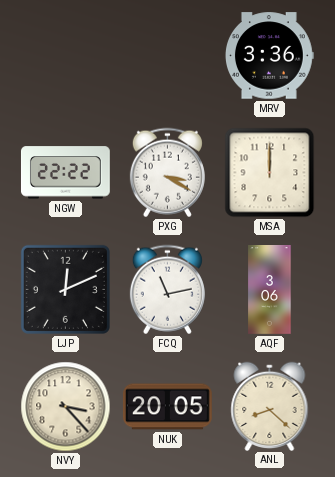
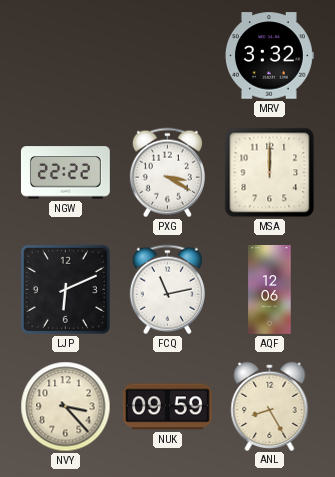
MRV: 3:36 -> 3:32 (269, 56)
LJP: 12:11 -> 6:11 (65, 289)
AQF: 3:06 -> 12:06 (270, 290)
NUK: 20:05 -> 09:59 (167, 407)
ANL: 8:22 -> 8:25 (270, 406)
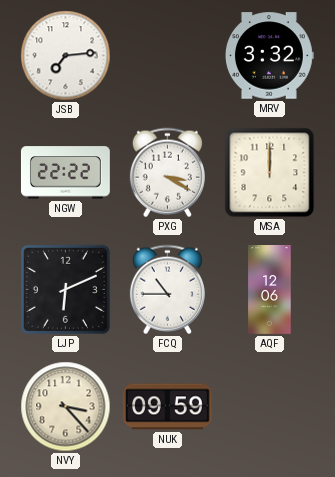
JSB: none -> 7:14 (66, 56)
FCQ: 11:13 -> 10:45 (167, 290)
ANL: 8:25 -> none (270, 406)
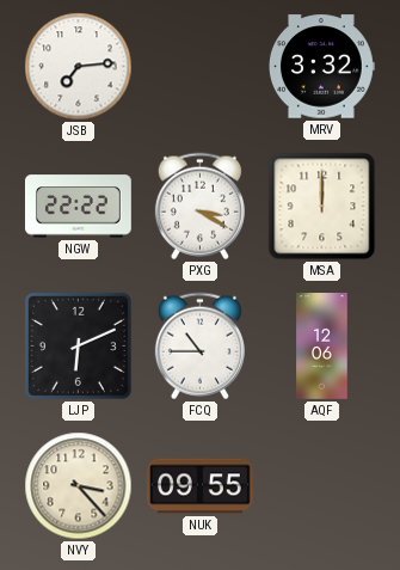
NUK: 09:59 -> 09:55 (199, 486)
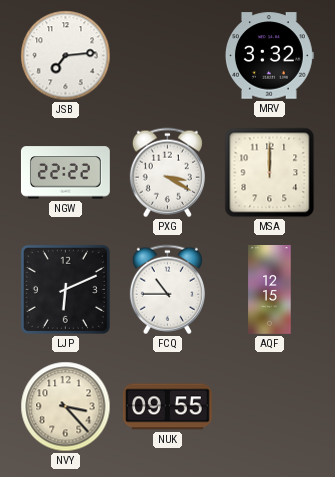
AQF: 12:06 -> 12:15 (270, 290)
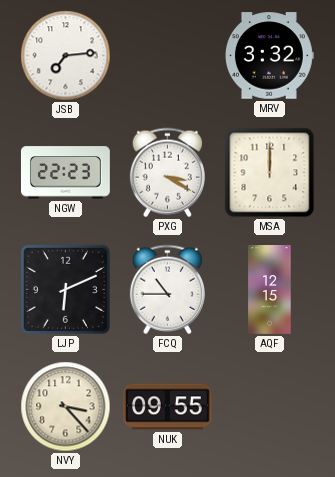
NGW: 22:22 -> 22:23 (65, 173)
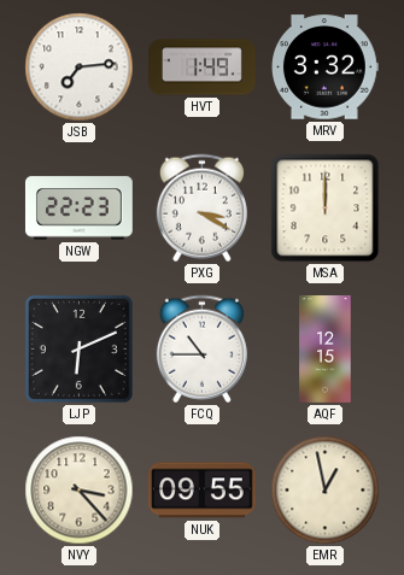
HVT: none -> 1:49 (203, 68)
EMR: none -> 12:58 (326, 491)
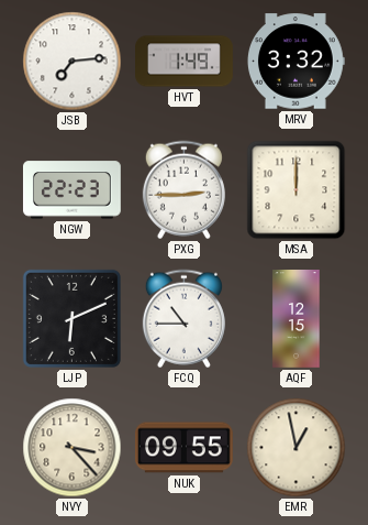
PXG: 3:20 -> 2:45 (183, 190)
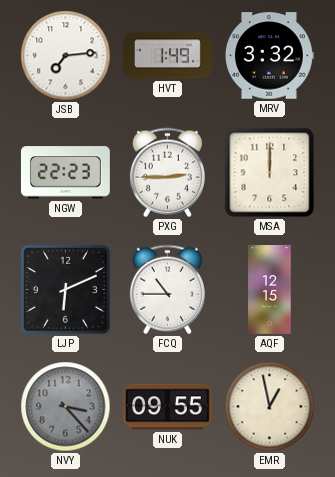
NVY dial: cream -> grey (66, 407)
